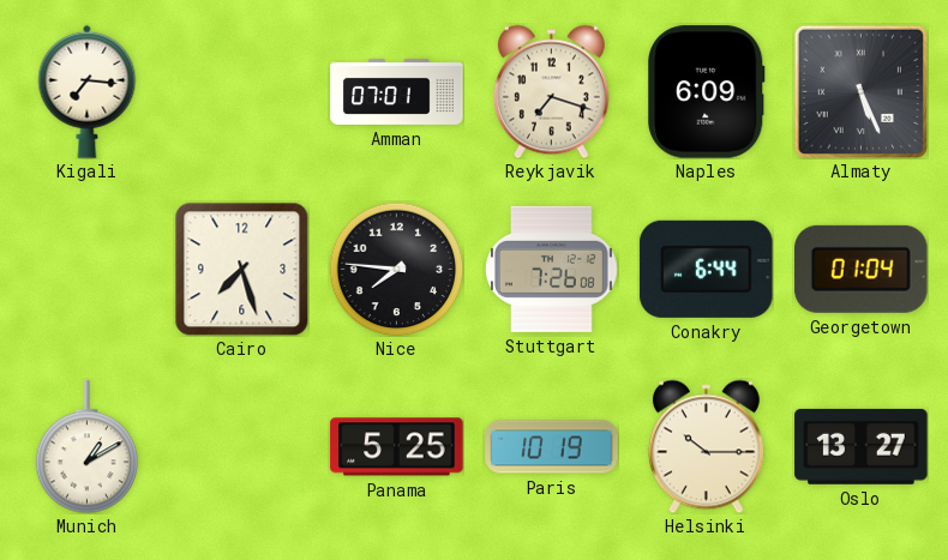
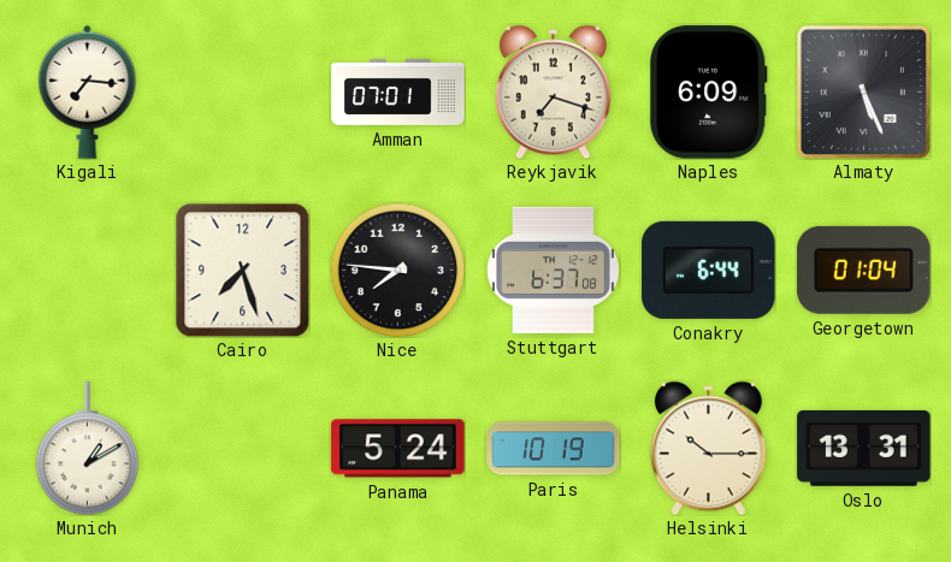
Stuttgart: 7:26 -> 6:37 (554, 270)
Panama: 5:25 -> 5:24 (398, 449)
Oslo: 13:27 -> 13:31 (864, 448)
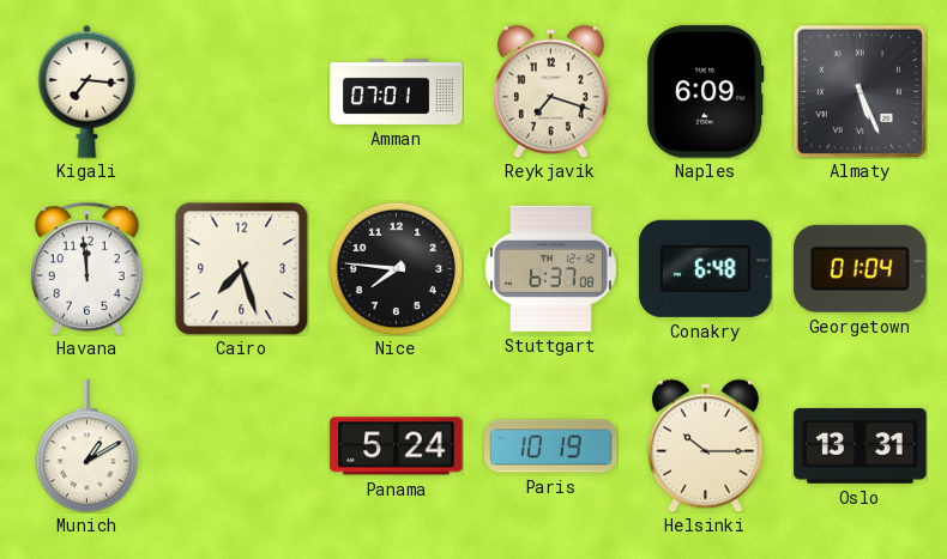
Havana: none -> 11:59 (86, 268)
Conakry: 6:44 -> 6:48 (706, 268)
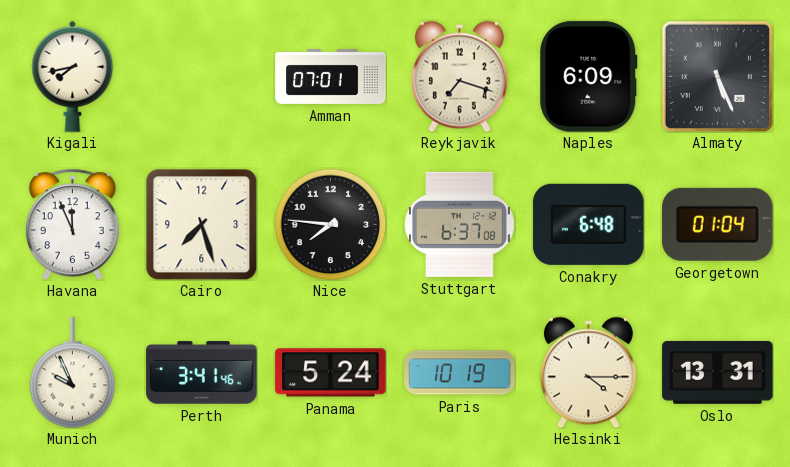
Kigali: 7:16 -> 7:43 (73, 76)
Havana: 11:59 -> 11:56 (72, 224)
Munich: 1:10 -> 9:56 (73, 373)
Perth: none -> 3:41 (202, 373)
Helsinki: 10:15 -> 4:15 (588, 372)
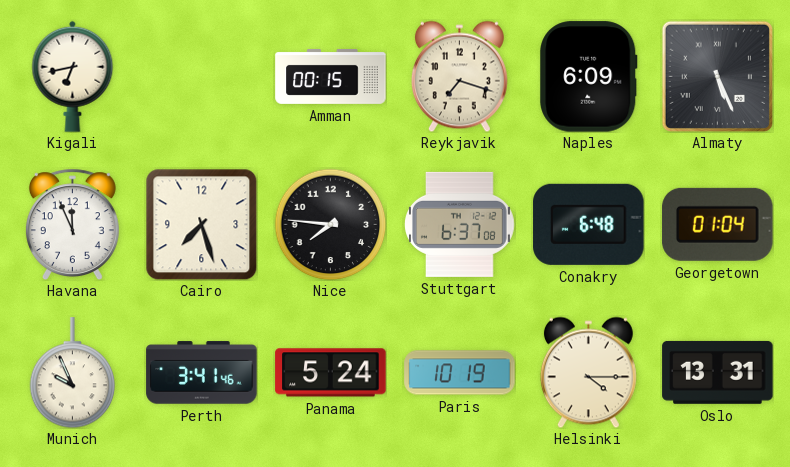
Kigali: 7:43 -> 6:43 (73, 76)
Amman: 07:01 -> 00:15 (331, 76)
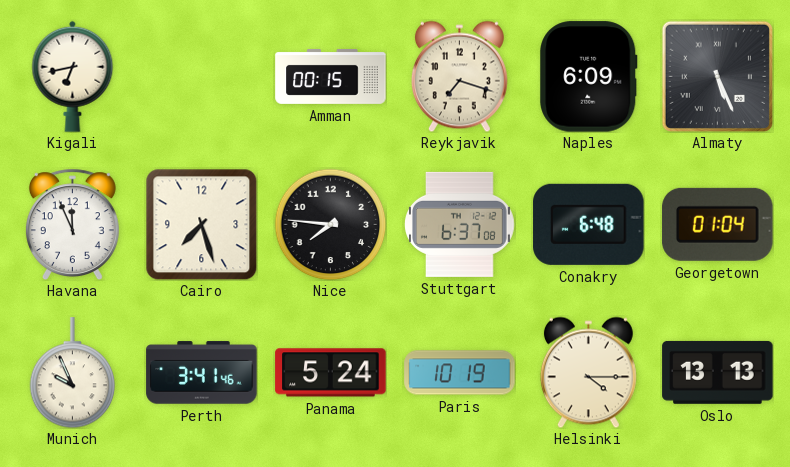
Oslo: 13:31 -> 13:13 (718, 372)
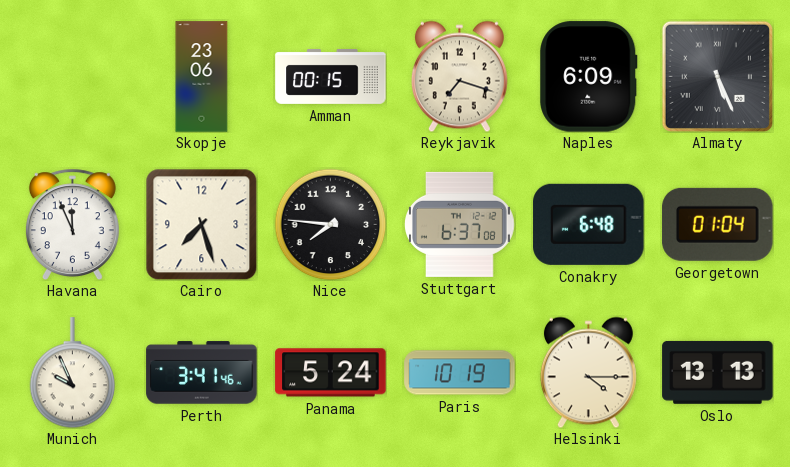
Kigali: 6:43 -> none (73, 76)
Skopje: none -> 23:06 (202, 77)
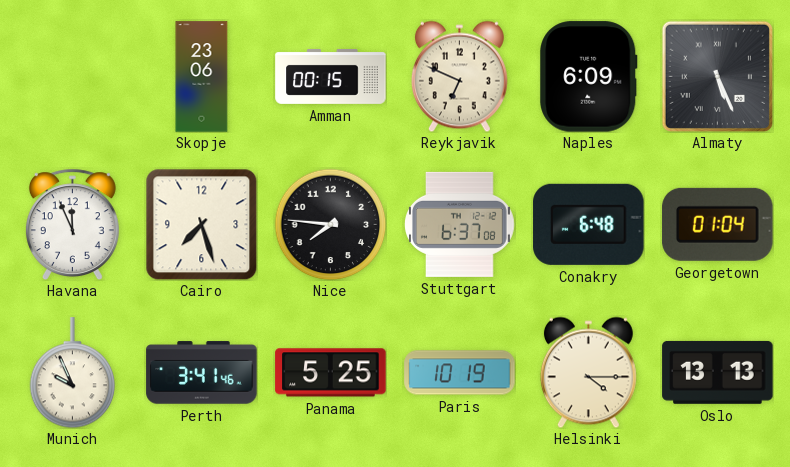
Reykjavik: 7:18 -> 6:49 (459, 76)
Panama: 5:24 -> 5:25 (331, 373)
